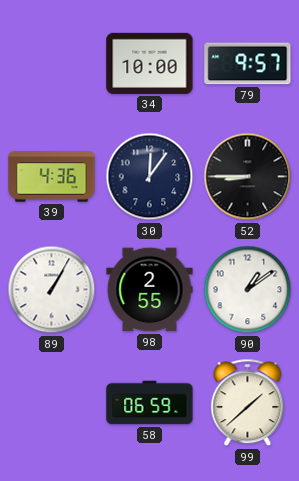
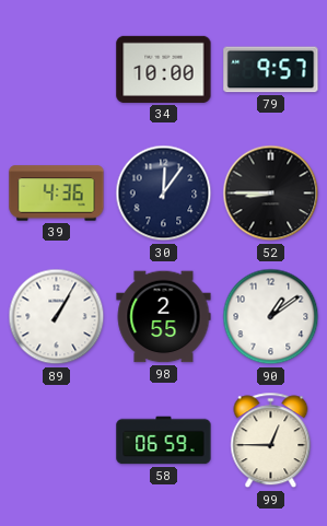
99: 1:38 -> 12:45 (271, 441)
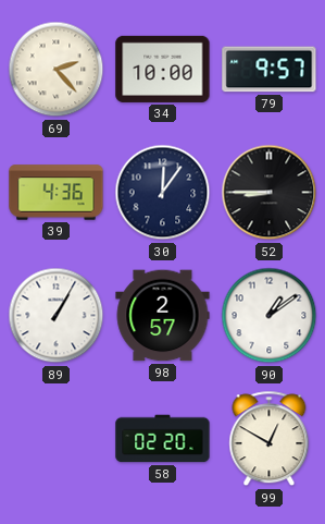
69: none -> 2:23 (57, 70)
98: 2:55 -> 2:57 (163, 316)
58: 06:59 -> 02:20 (163, 439)
99: 12:45 -> 12:50 (270, 439)
